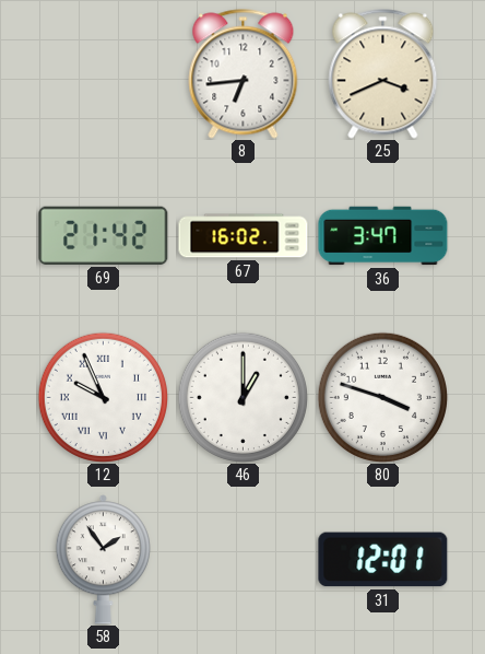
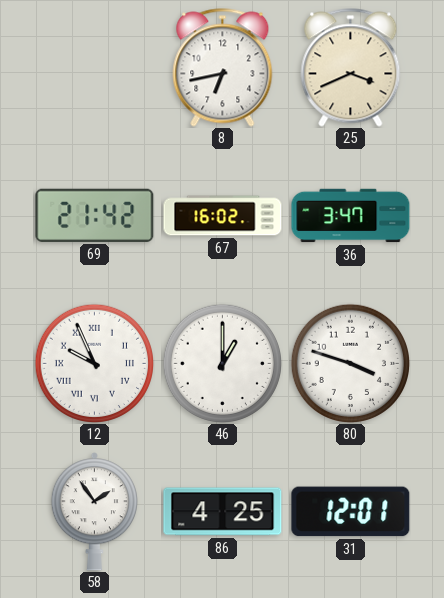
8: 6:44 -> 6:43 (223, 68)
86: none -> 4:25 (223, 512)
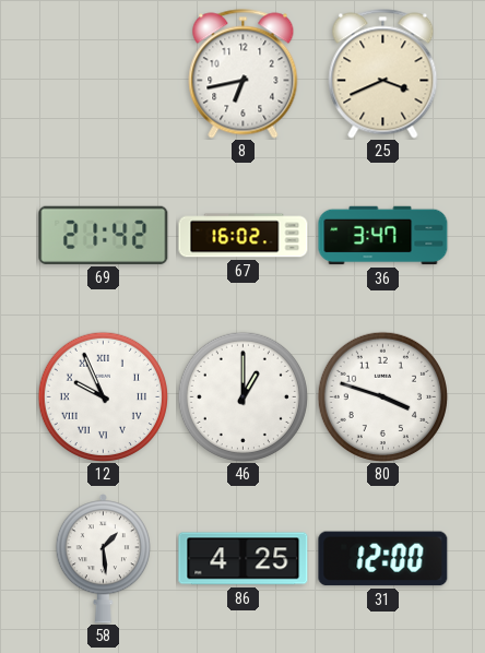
58: 1:54 -> 1:29 (103, 559)
31: 12:01 -> 12:00 (383, 559)
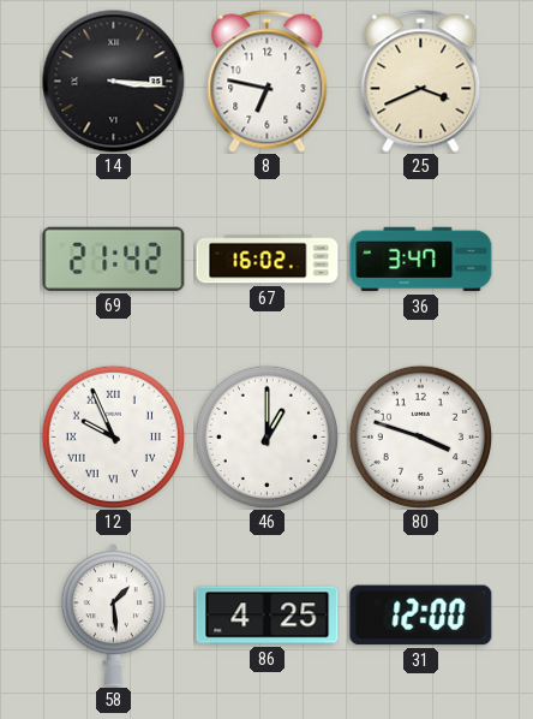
14: none -> 3:16 (114, 82)
8: 6:43 -> 6:47 (268, 82)
